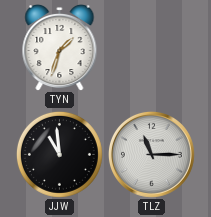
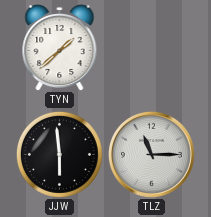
TYN: 1:33 -> 1:38 (60, 47)
JJW: 10:59 -> 5:59 (59, 154)
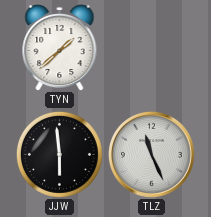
TLZ: 11:15 -> 11:26 (151, 154)
